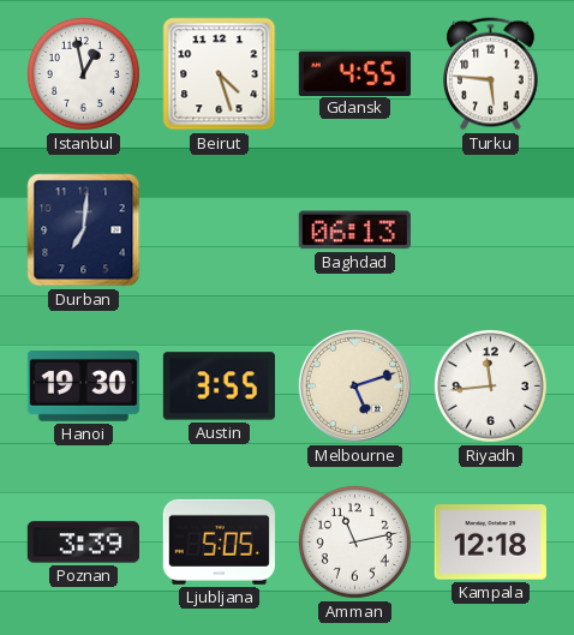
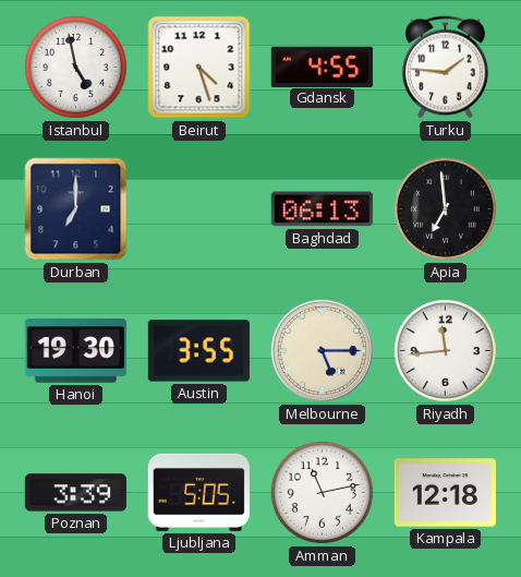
Istanbul: 12:58 -> 4:58 (75, 67)
Turku: 5:46 -> 1:46 (446, 68)
Durban: 7:01 -> 7:00 (76, 209)
Apia: none -> 6:59 (445, 208)
Melbourne: 5:12 -> 5:15 (322, 350)
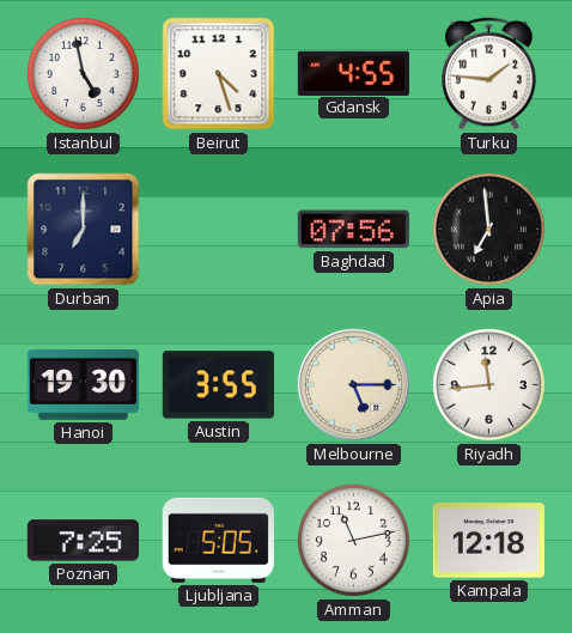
Baghdad: 06:13 -> 07:56 (353, 230)
Poznan: 3:39 -> 7:25 (83, 541)
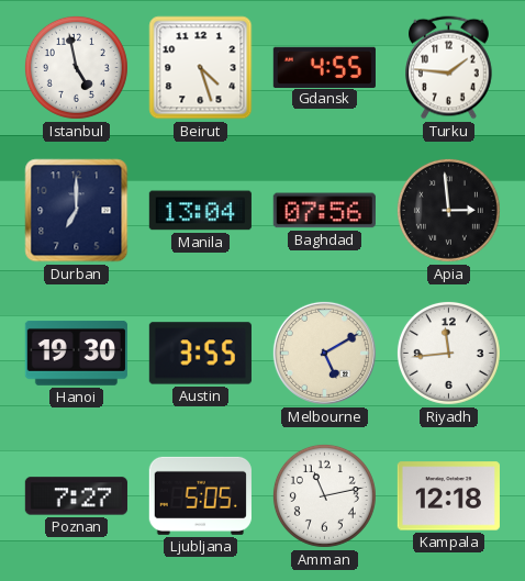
Manila: none -> 13:04 (200, 211)
Apia: 6:59 -> 2:59 (448, 210)
Melbourne: 5:15 -> 5:10 (324, 353)
Poznan: 7:25 -> 7:27 (76, 496)
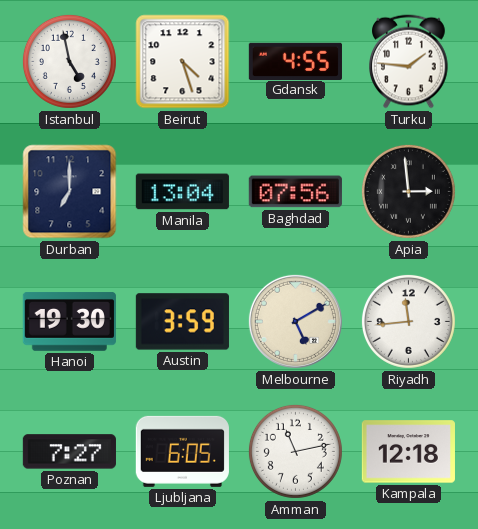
Austin: 3:55 -> 3:59 (182, 322)
Ljubljana: 5:05 -> 6:05 (182, 451)
